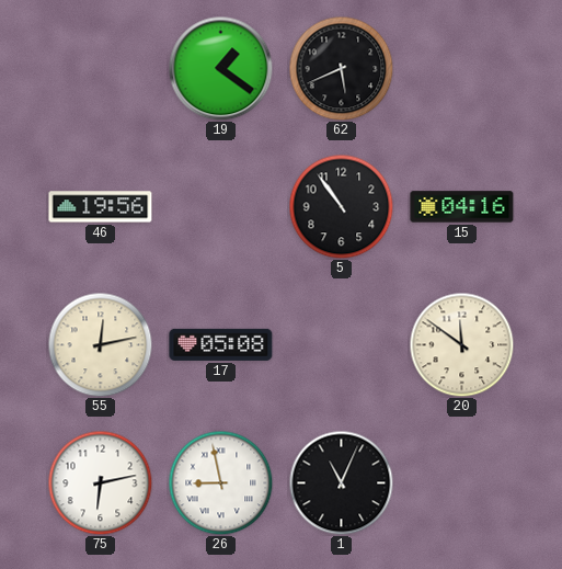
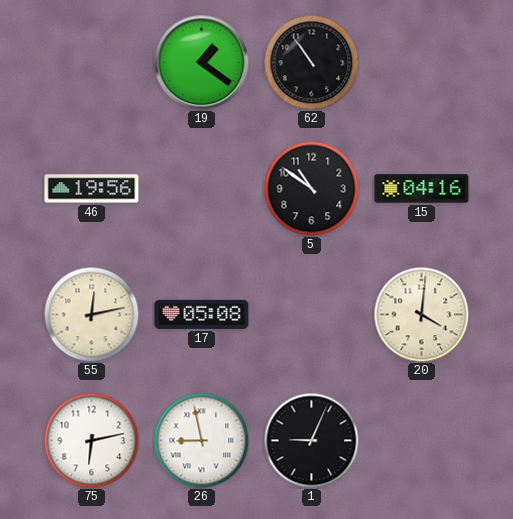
62: 5:41 -> 10:54 (311, 62)
5: 10:54 -> 10:51 (311, 188)
20: 11:51 -> 4:01 (421, 314)
1: 11:04 -> 9:04 (311, 440)
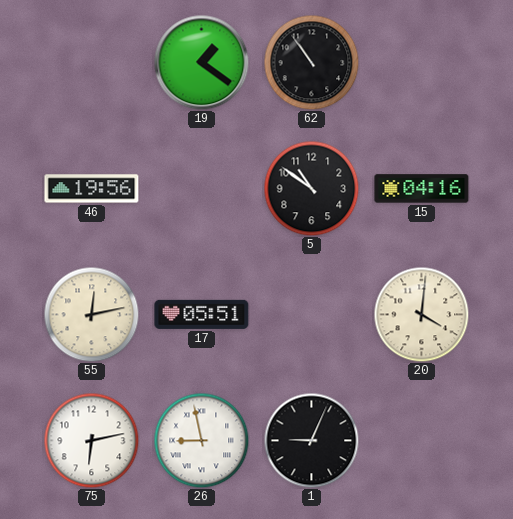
17: 05:08 -> 05:51 (202, 314)
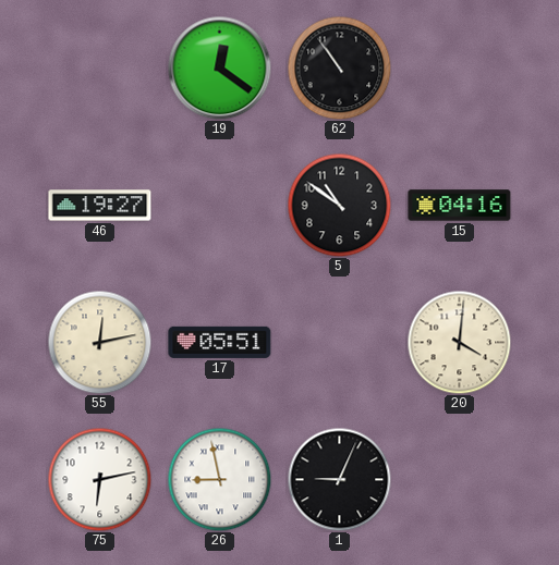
19: 1:21 -> 12:21 (219, 67)
46: 19:56 -> 19:27 (100, 206)
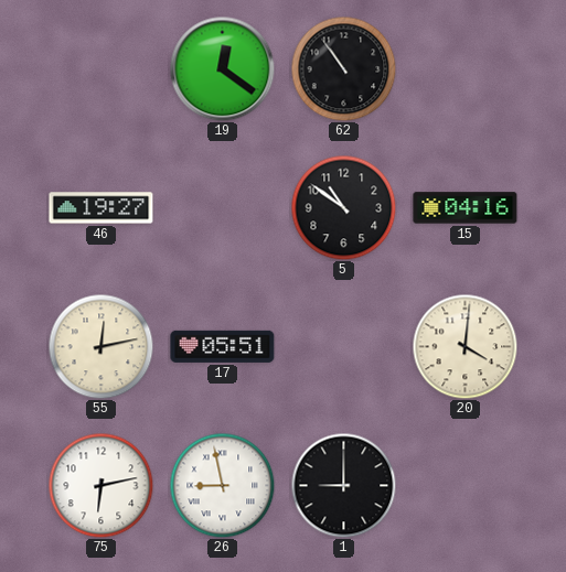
1: 9:04 -> 9:00 (343, 485)
